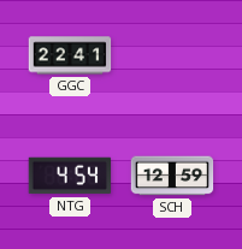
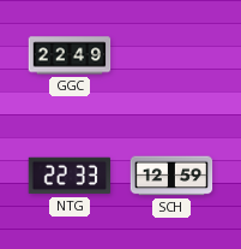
GGC: 22:41 -> 22:49 (70, 55)
NTG: 4:54 -> 22:33 (70, 176)
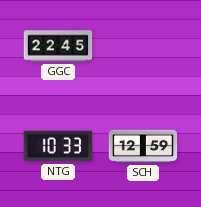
GGC: 22:49 -> 22:45 (58, 46)
NTG: 22:33 -> 10:33 (58, 146)
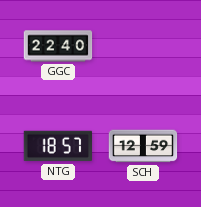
GGC: 22:45 -> 22:40 (58, 46)
NTG: 10:33 -> 18:57 (58, 146)
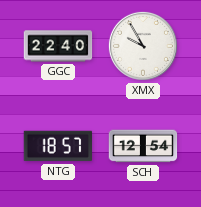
XMX: none -> 9:55 (143, 46)
SCH: 12:59 -> 12:54 (143, 146)
